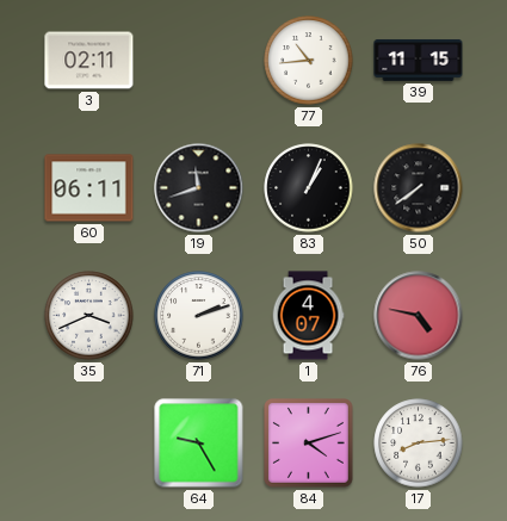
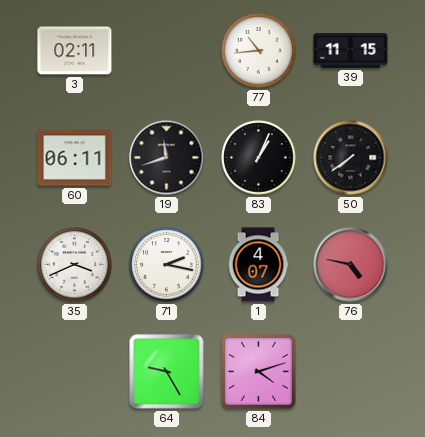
71: 2:12 -> 2:17 (167, 265)
17: 8:14 -> none (419, 444)
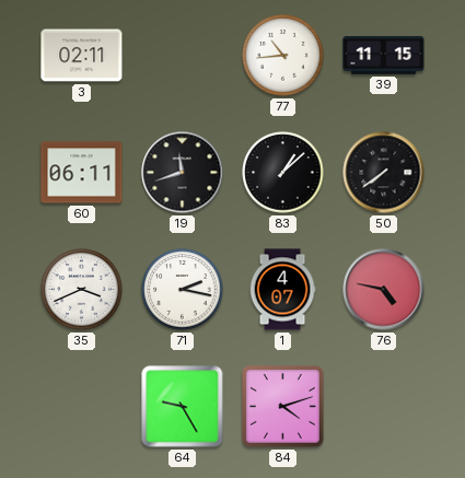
83: 1:04 -> 1:08 (283, 173)
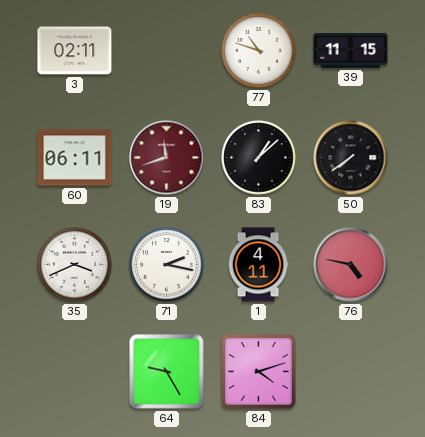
77: 10:44 -> 10:48 (259, 51)
19 dial: black -> burgundy (167, 158)
1: 4:07 -> 4:11 (258, 265)
